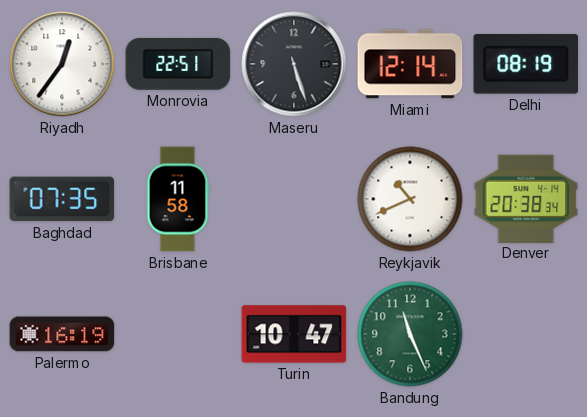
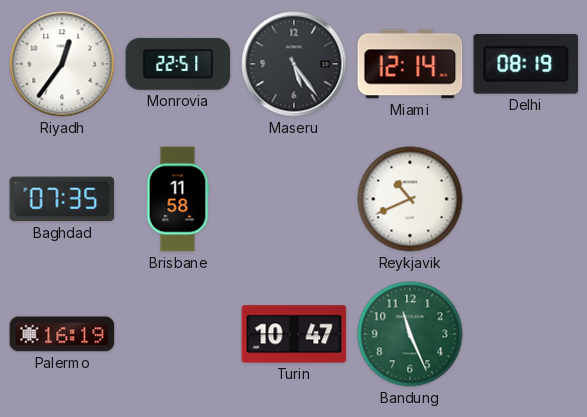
Maseru: 5:27 -> 5:24 (294, 64)
Denver: 20:38 -> none (526, 198)
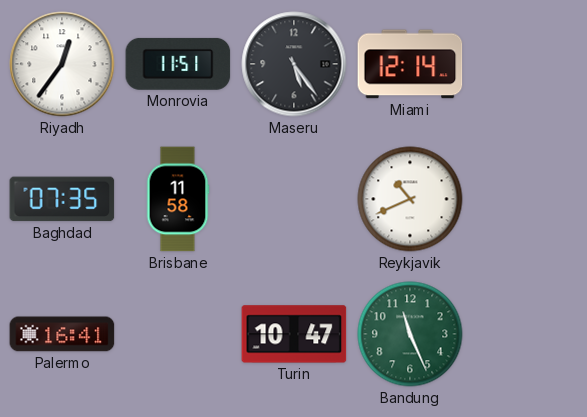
Monrovia: 22:51 -> 11:51 (178, 64)
Delhi: 08:19 -> none (526, 65)
Palermo: 16:19 -> 16:41 (62, 334)
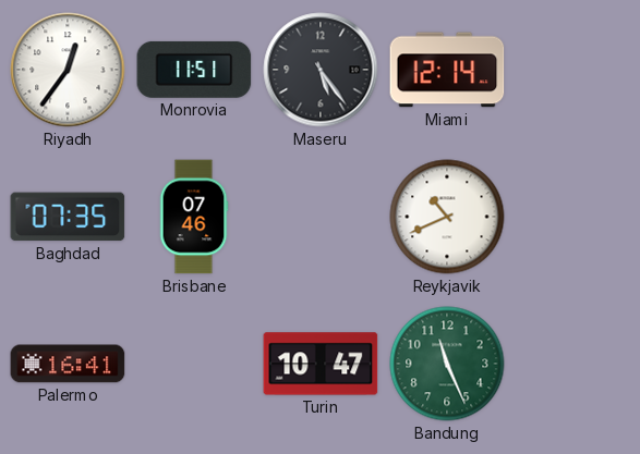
Brisbane: 11:58 -> 07:46 (194, 217)
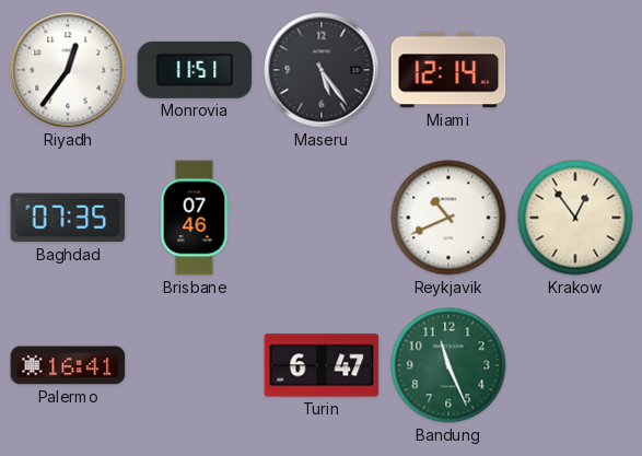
Krakow: none -> 12:54 (575, 218)
Turin: 10:47 -> 6:47 (322, 365)
